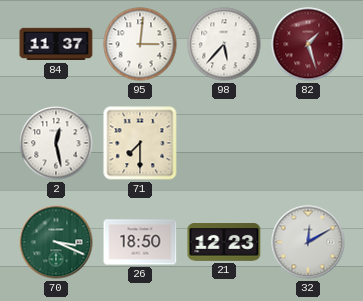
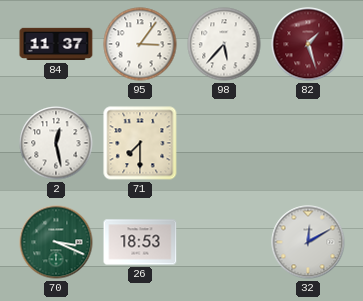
95: 3:01 -> 3:06 (140, 44)
26: 18:50 -> 18:53 (140, 242)
21: 12:23 -> none (224, 242)
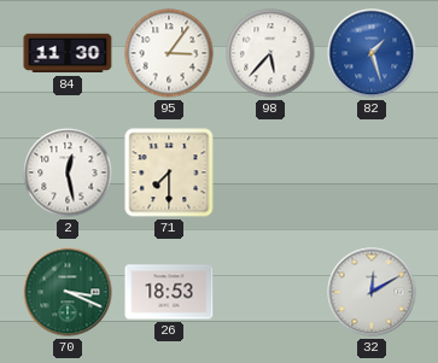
84: 11:37 -> 11:30 (68, 53)
82 dial: burgundy -> blue (372, 53)
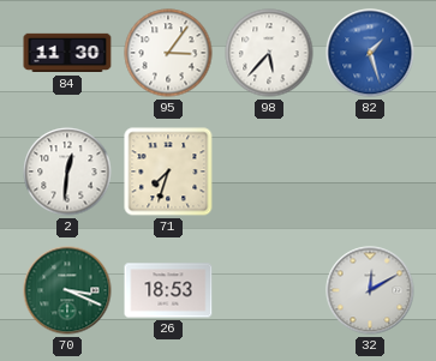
2: 12:28 -> 12:31 (67, 172)
71: 7:30 -> 7:33 (168, 172)
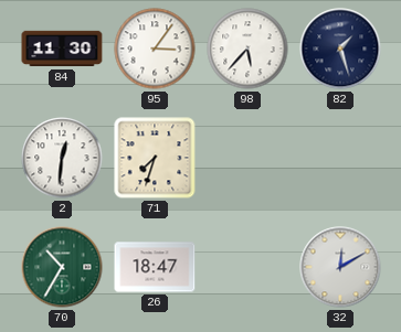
82 dial: blue -> navy (340, 49)
70: 3:19 -> 10:35 (62, 267)
26: 18:53 -> 18:47 (155, 267)
